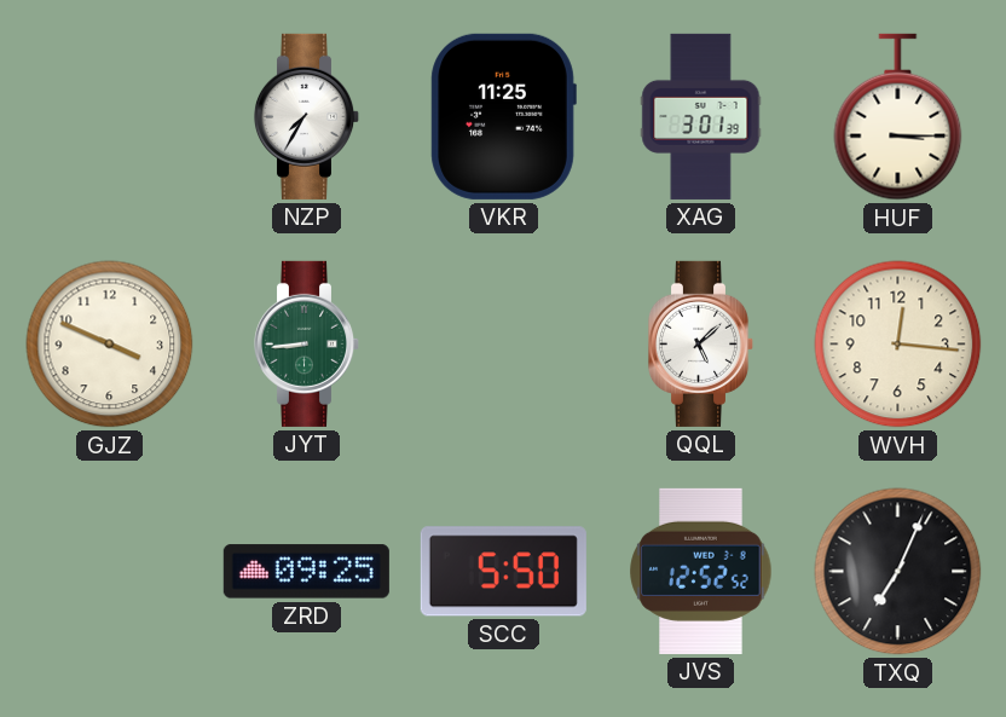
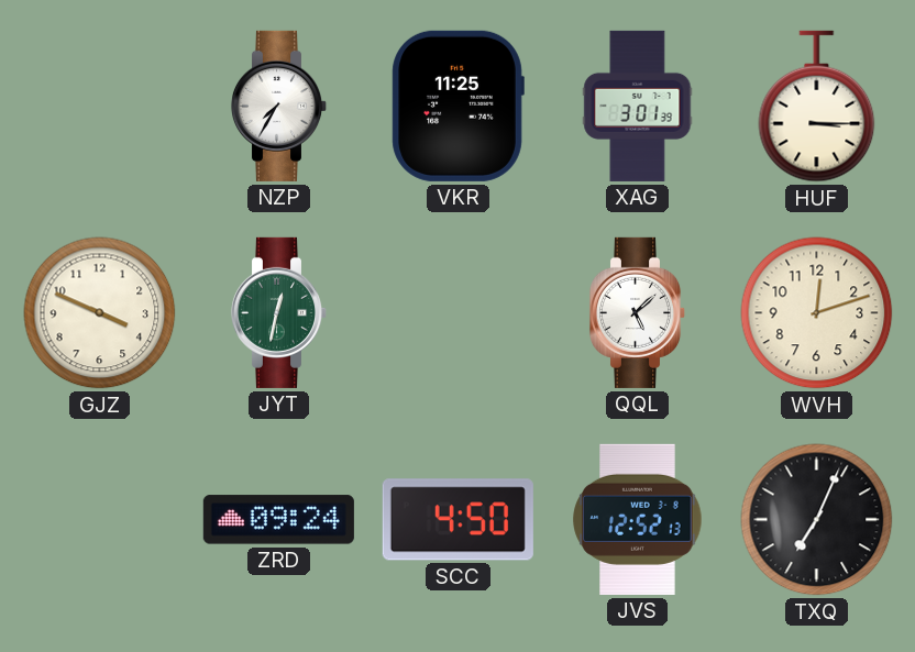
JYT: 8:44 -> 12:32 (279, 312)
WVH: 12:16 -> 12:12 (817, 313)
ZRD: 09:25 -> 09:24 (278, 520)
SCC: 5:50 -> 4:50 (457, 520)
JVS: 12:52:52 -> 12:52:13 (638, 519)
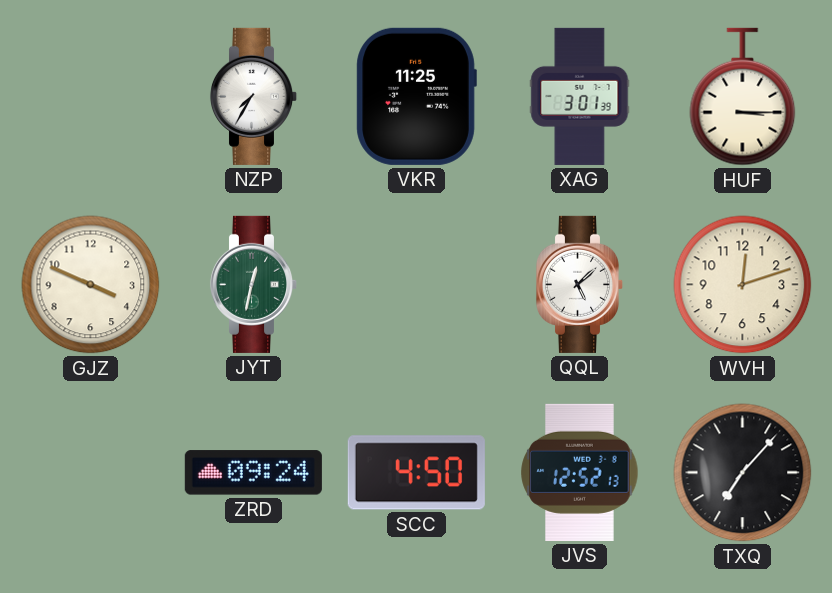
TXQ: 7:04 -> 7:07 (743, 473)
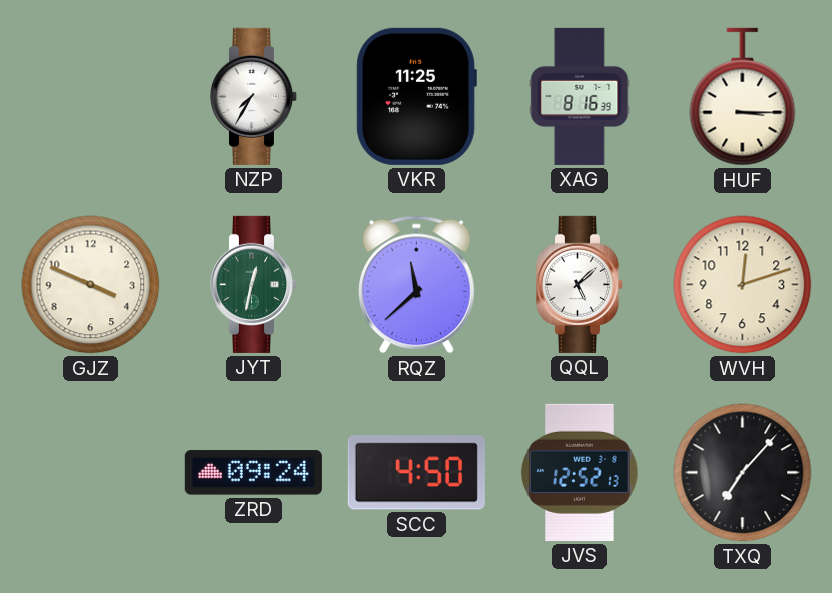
XAG: 3:01 -> 8:16 (580, 96)
RQZ: none -> 11:38 (416, 285)
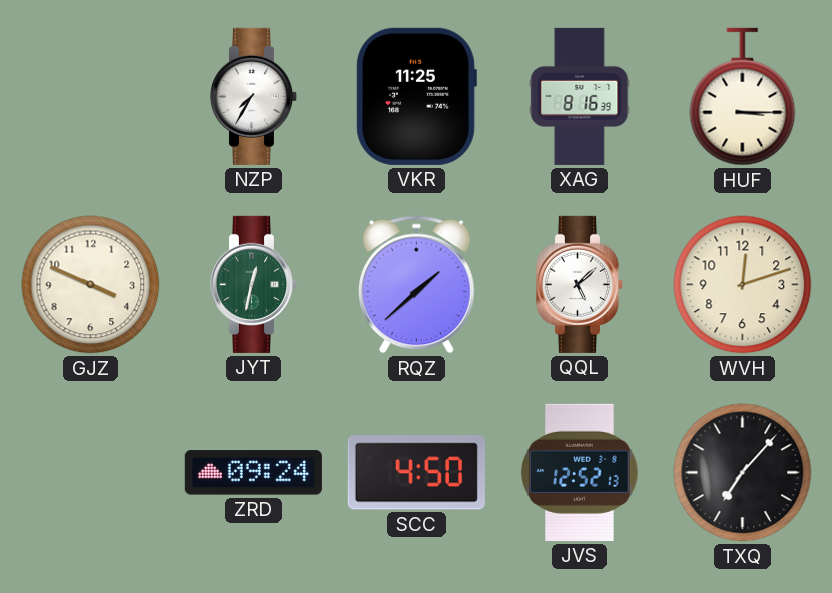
RQZ: 11:38 -> 1:38 (416, 285)
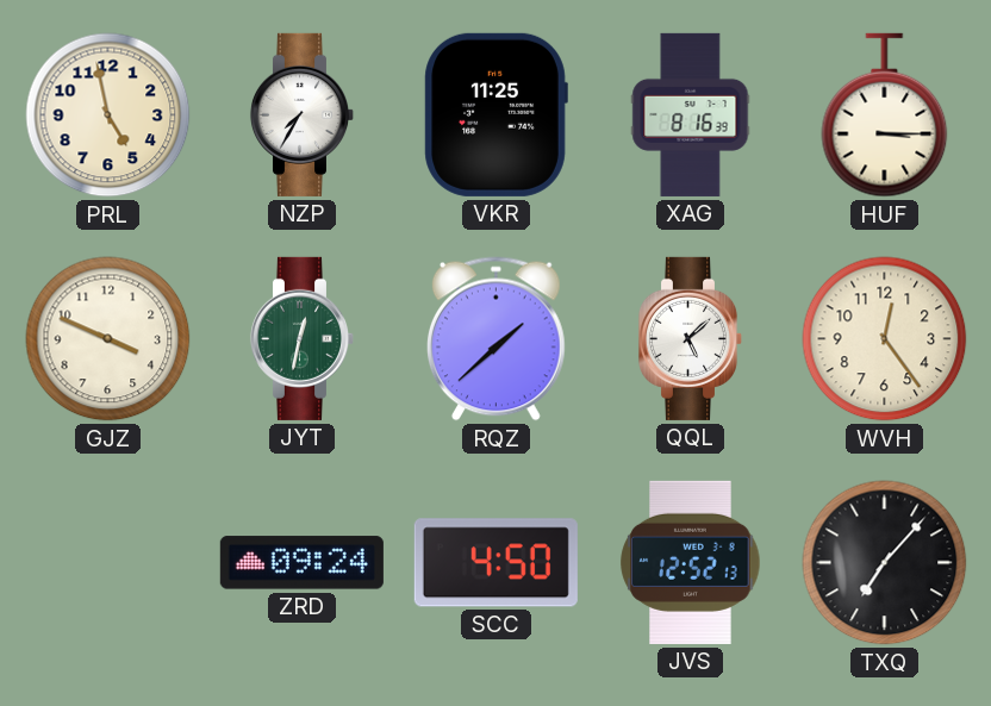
PRL: none -> 4:58 (108, 115)
WVH: 12:12 -> 12:24 (885, 339)
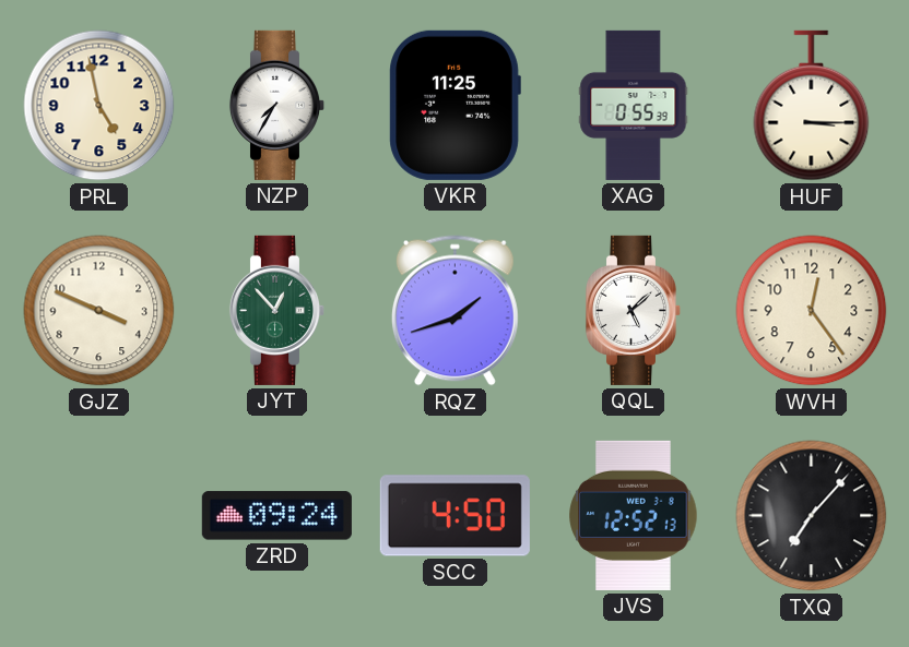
XAG: 8:16 -> 0:55 (634, 105)
JYT: 12:32 -> 12:53 (278, 310)
RQZ: 1:38 -> 1:42 (454, 311)
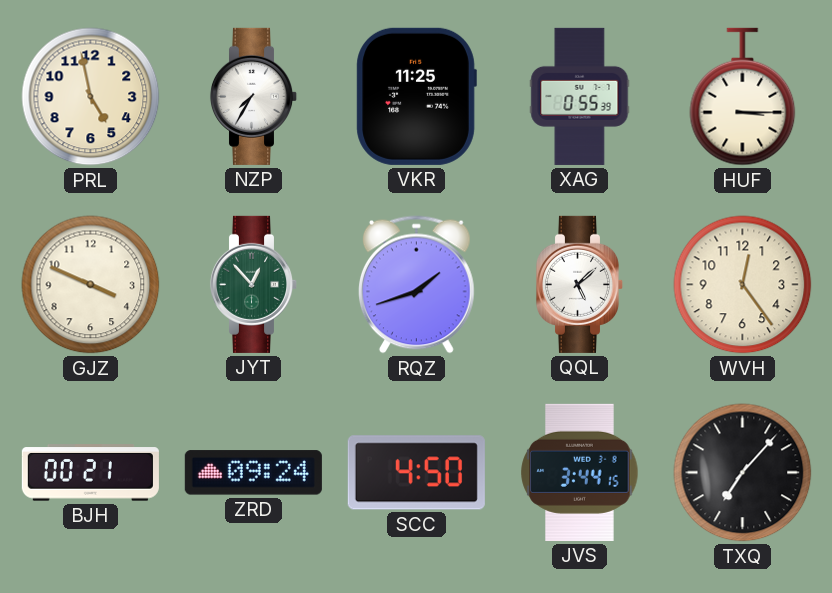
BJH: none -> 00:21 (90, 473)
JVS: 12:52 -> 3:44 (580, 472)
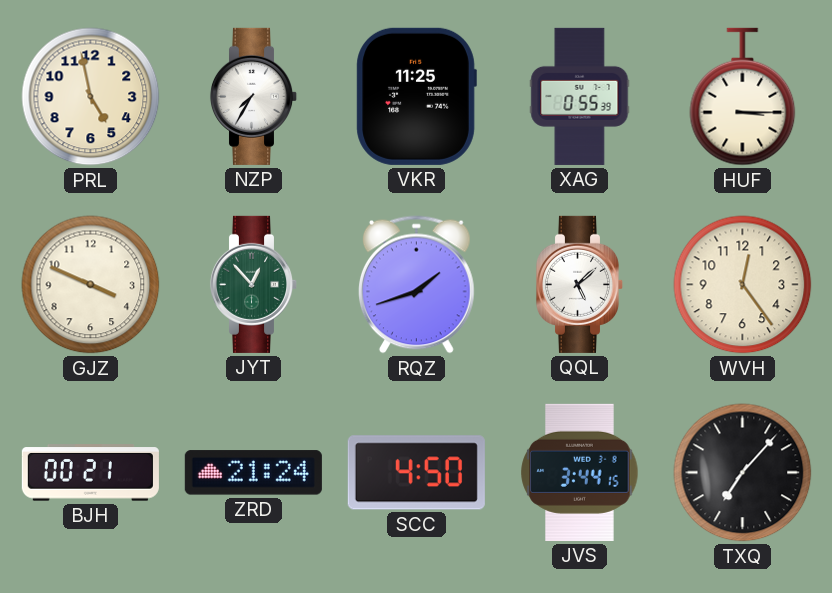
ZRD: 09:24 -> 21:24 (253, 473)
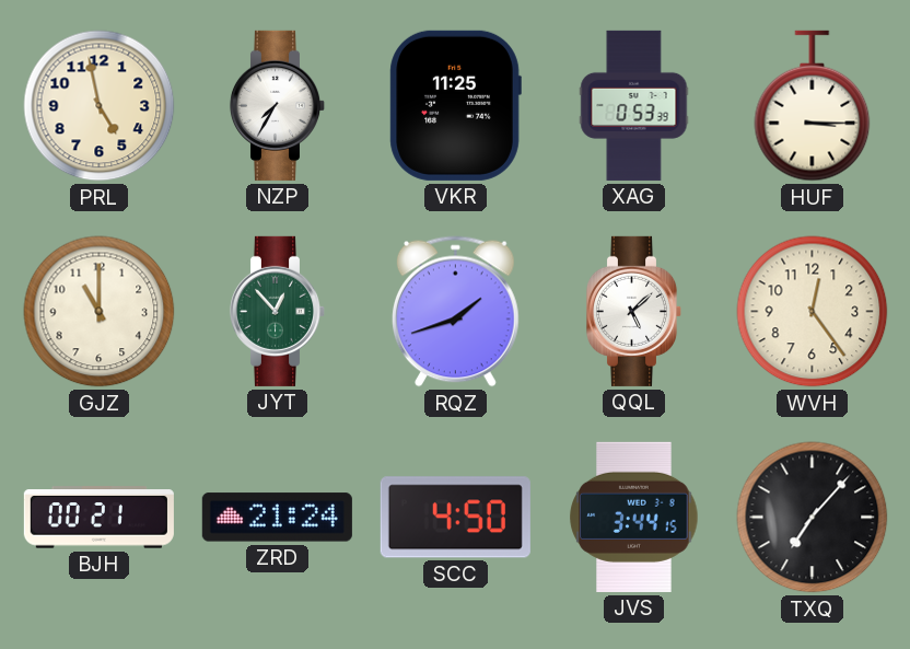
XAG: 0:55 -> 0:53 (634, 105)
GJZ: 3:49 -> 11:00 (100, 312)
